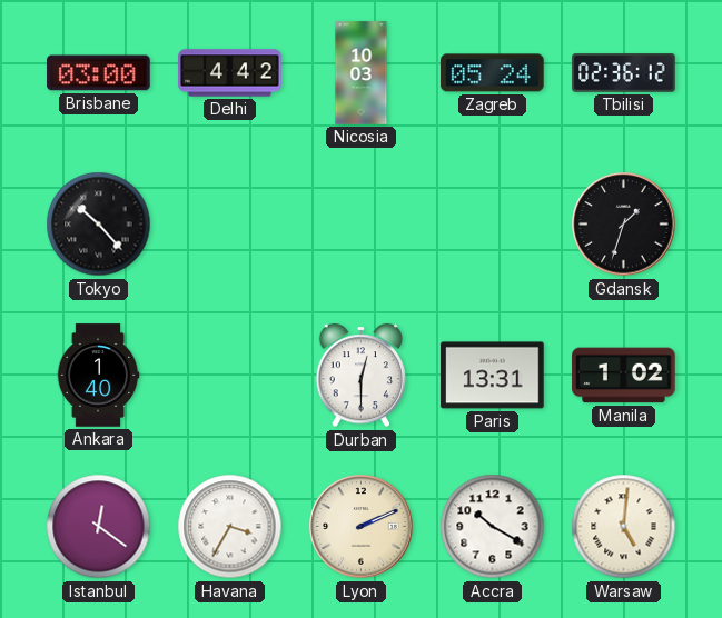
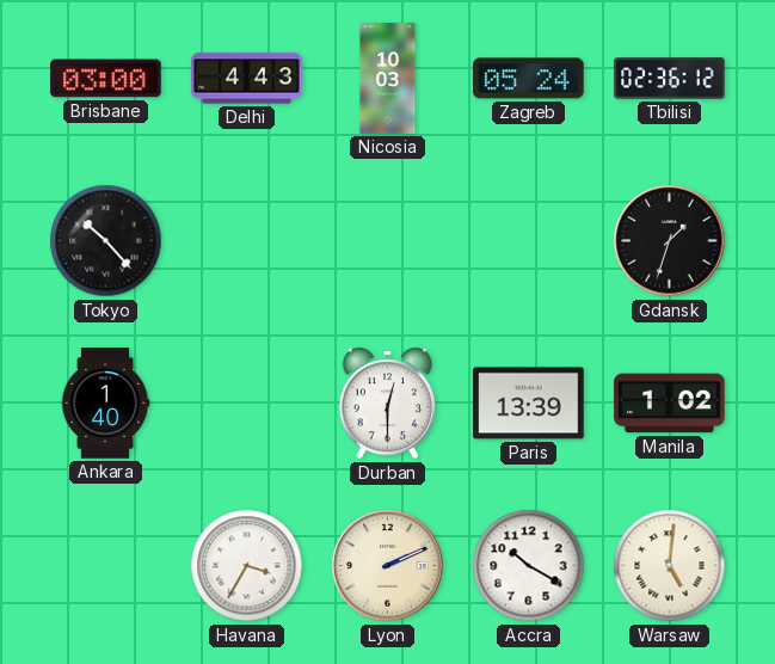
Delhi: 4:42 -> 4:43 (247, 79)
Paris: 13:31 -> 13:39 (529, 404)
Istanbul: 12:21 -> none (99, 527)
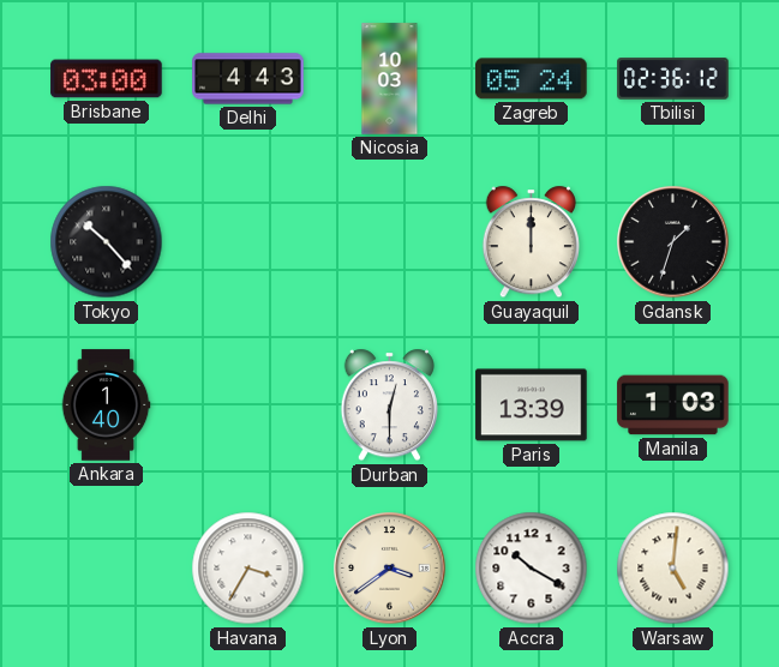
Guayaquil: none -> 12:00 (531, 242)
Manila: 1:02 -> 1:03 (673, 405)
Lyon: 2:11 -> 3:39 (390, 569)
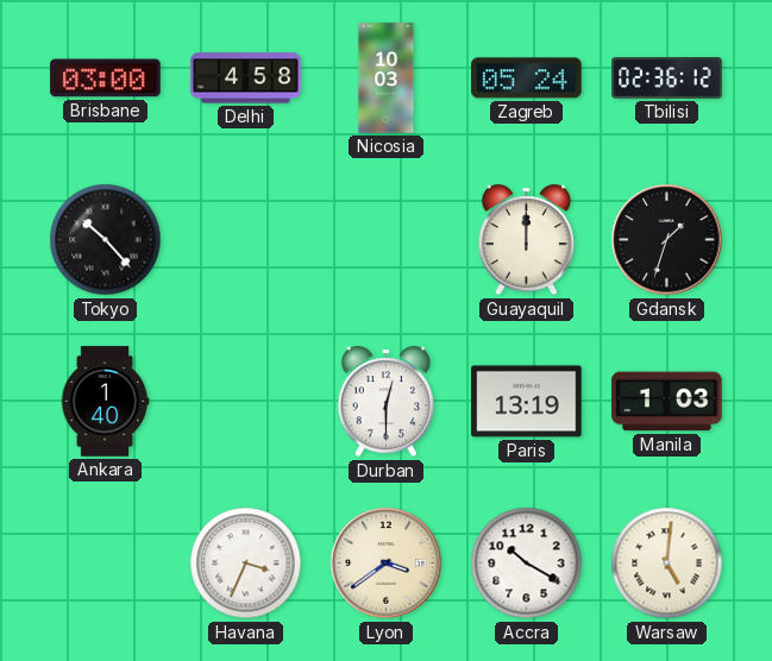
Delhi: 4:43 -> 4:58 (246, 78)
Paris: 13:39 -> 13:19 (527, 402)
Havana: 3:35 -> 3:34 (246, 564)
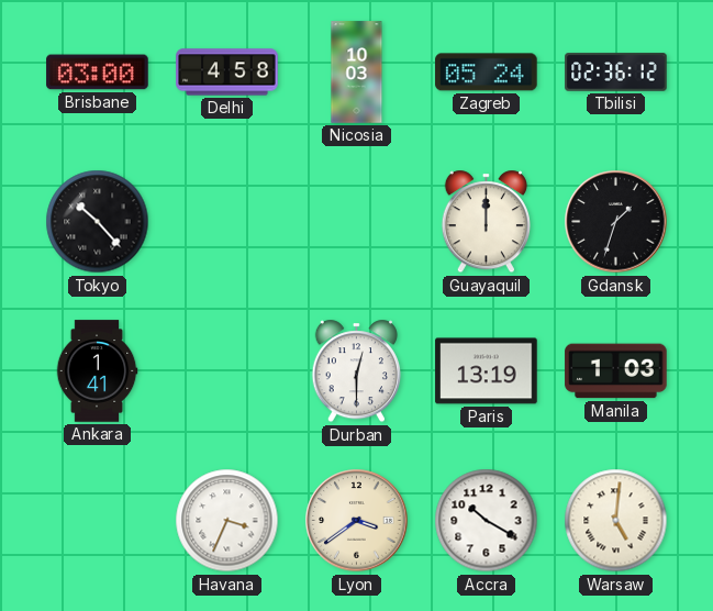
Ankara: 1:40 -> 1:41 (97, 371)
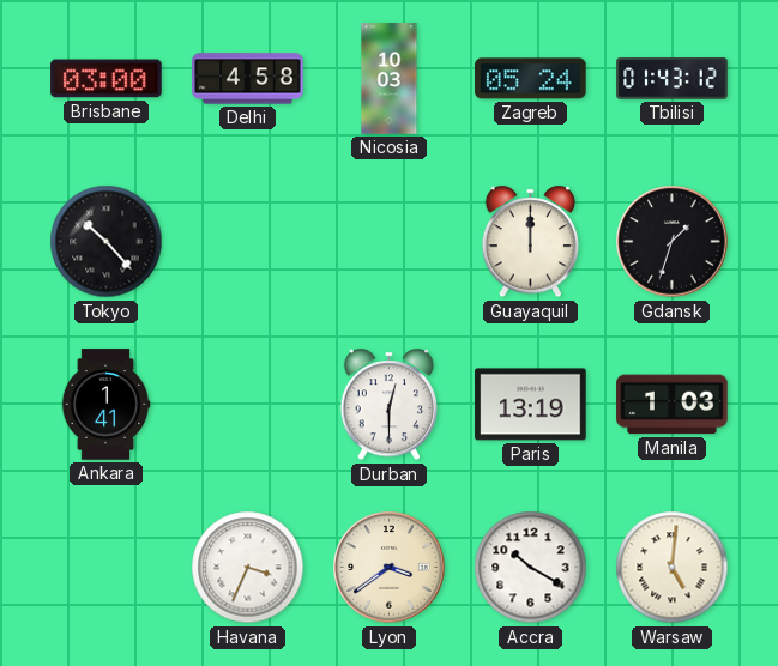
Tbilisi: 02:36 -> 01:43 (673, 79)
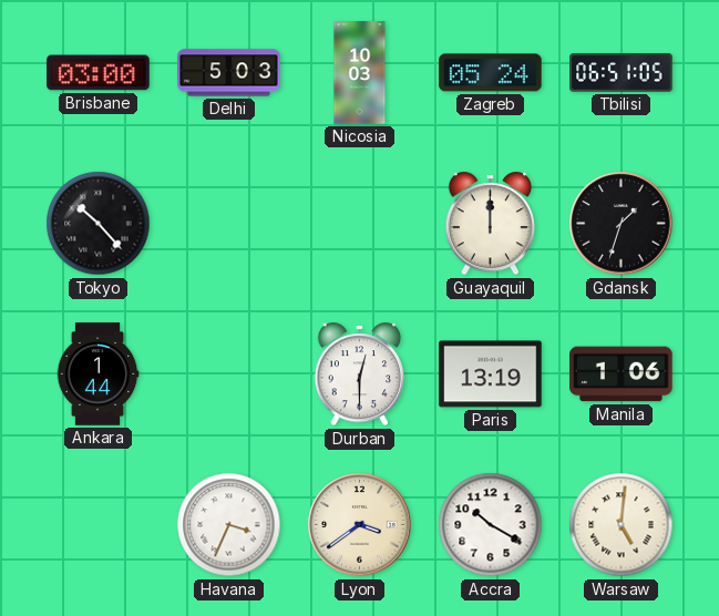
Delhi: 4:58 -> 5:03 (229, 73)
Tbilisi: 01:43 -> 06:51 (622, 73)
Ankara: 1:41 -> 1:44 (97, 374)
Manila: 1:03 -> 1:06 (622, 374)
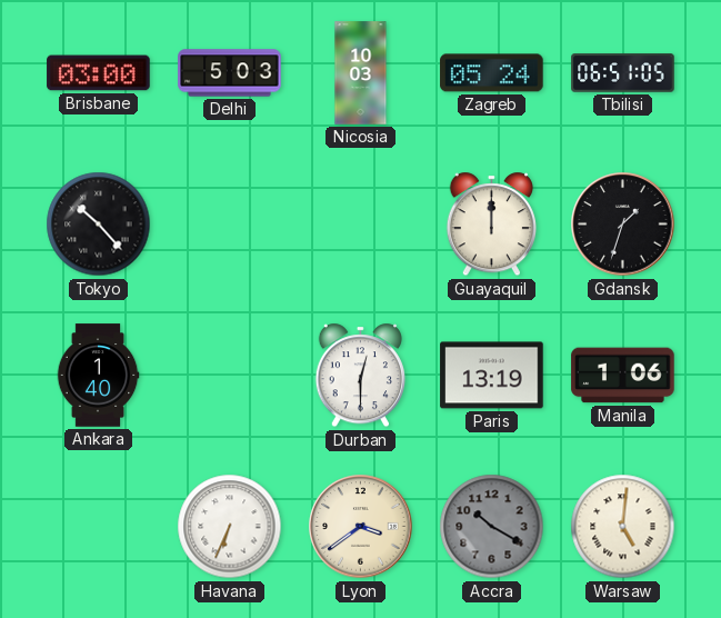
Ankara: 1:44 -> 1:40 (98, 376)
Havana: 3:34 -> 6:34 (230, 527)
Accra dial: white -> grey (492, 527)
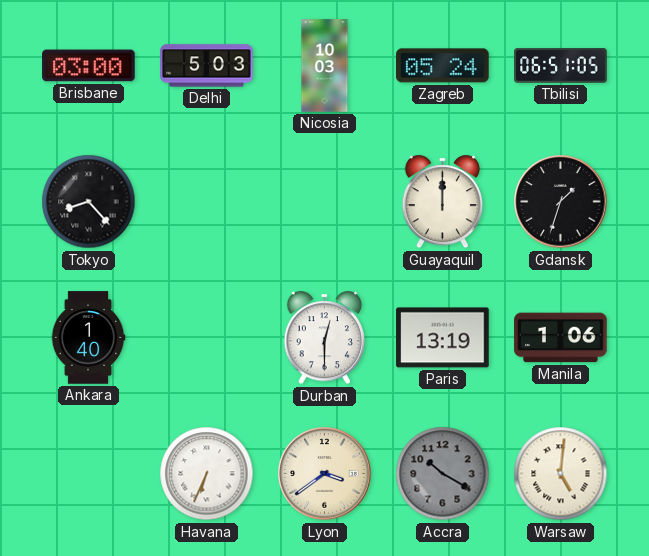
Tokyo: 10:23 -> 8:23 (89, 202)
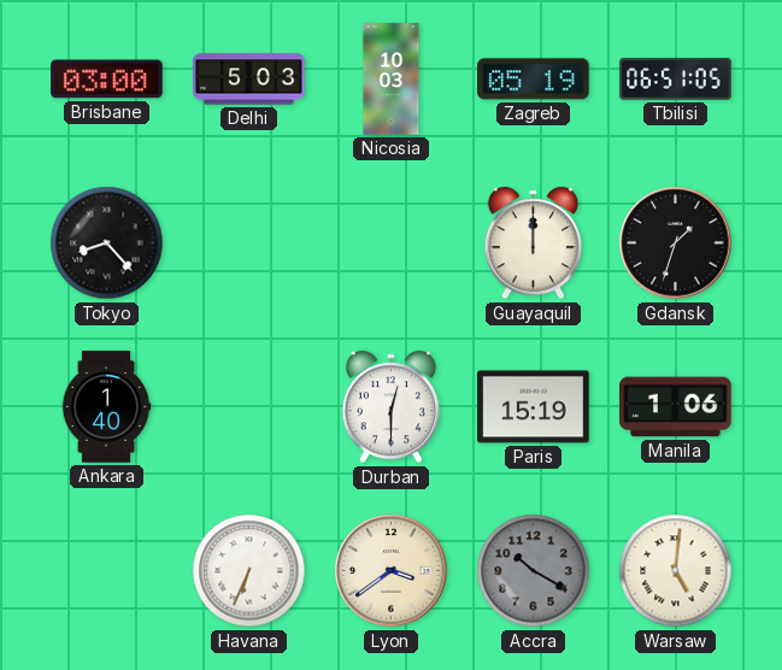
Zagreb: 05:24 -> 05:19 (534, 80)
Paris: 13:19 -> 15:19 (534, 407)
